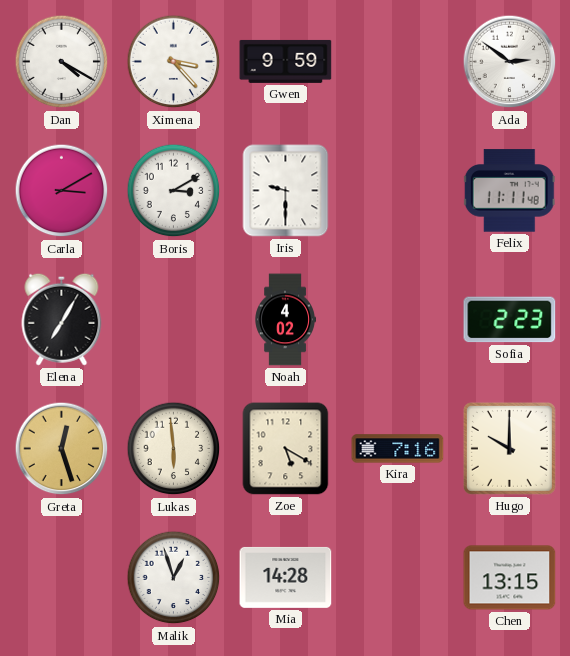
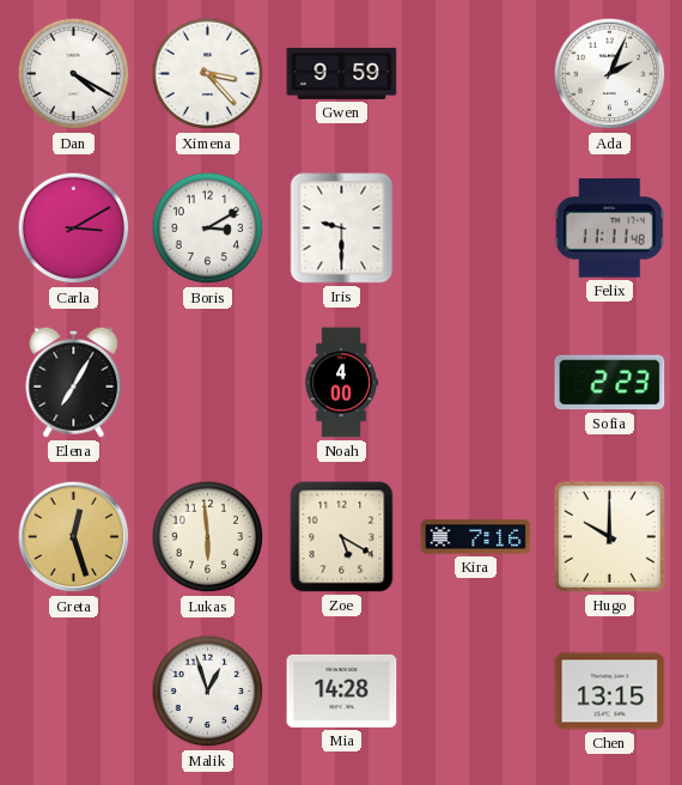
Ada: 2:51 -> 2:04 (610, 74)
Noah: 4:02 -> 4:00 (341, 383)
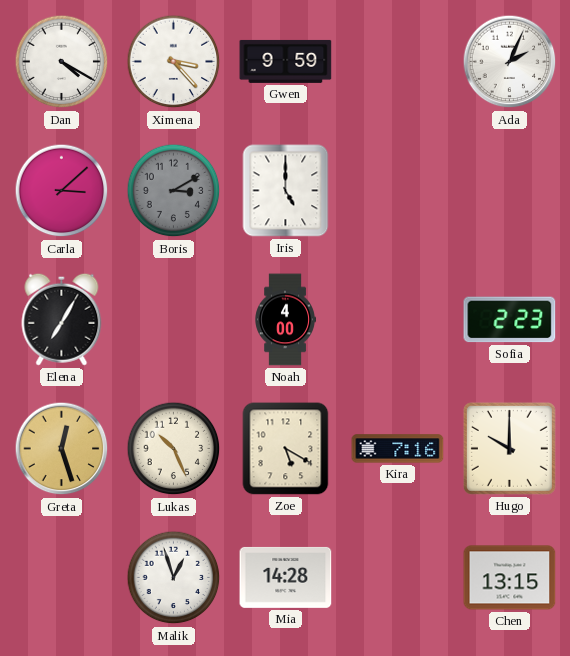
Carla: 3:10 -> 3:08 (62, 191)
Boris dial: white -> grey (174, 191)
Iris: 9:30 -> 5:00 (286, 191)
Felix: 11:11 -> none (609, 229)
Lukas: 5:59 -> 10:26 (174, 449)
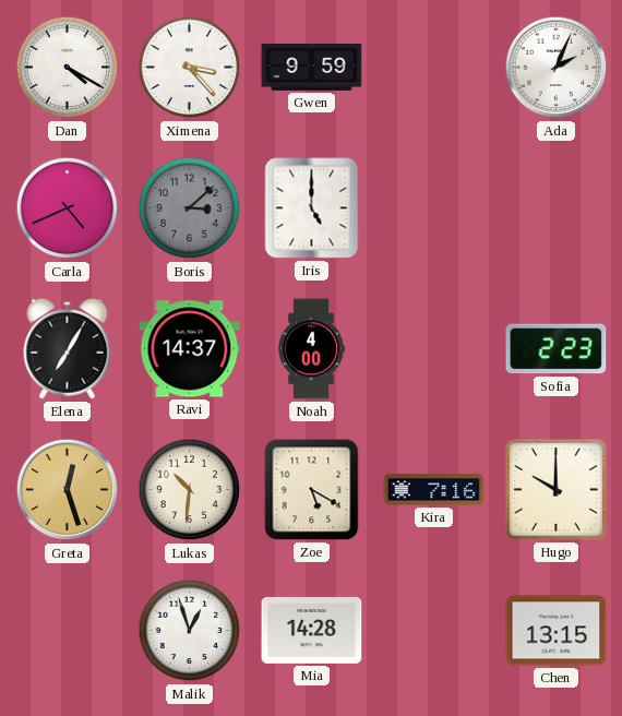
Carla: 3:08 -> 4:41 (68, 208)
Boris: 3:10 -> 3:08 (190, 208)
Ravi: none -> 14:37 (190, 349)
Lukas: 10:26 -> 10:31 (190, 490)
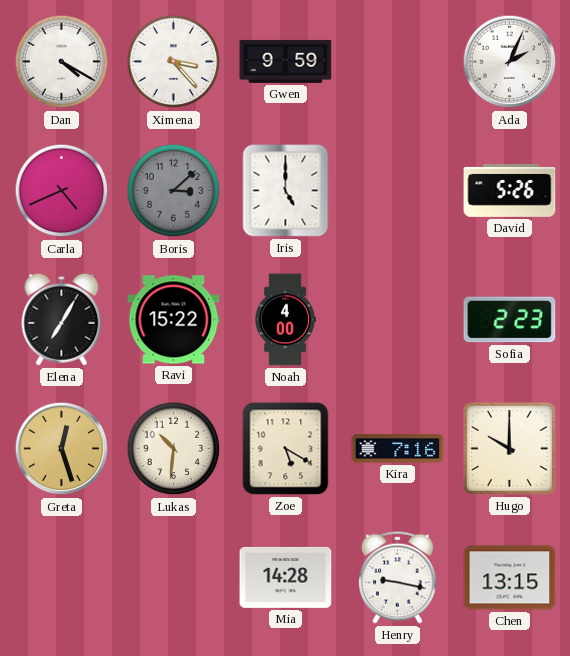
David: none -> 5:26 (510, 190)
Ravi: 14:37 -> 15:22 (174, 320)
Malik: 12:57 -> none (190, 631)
Henry: none -> 9:17 (397, 577)
